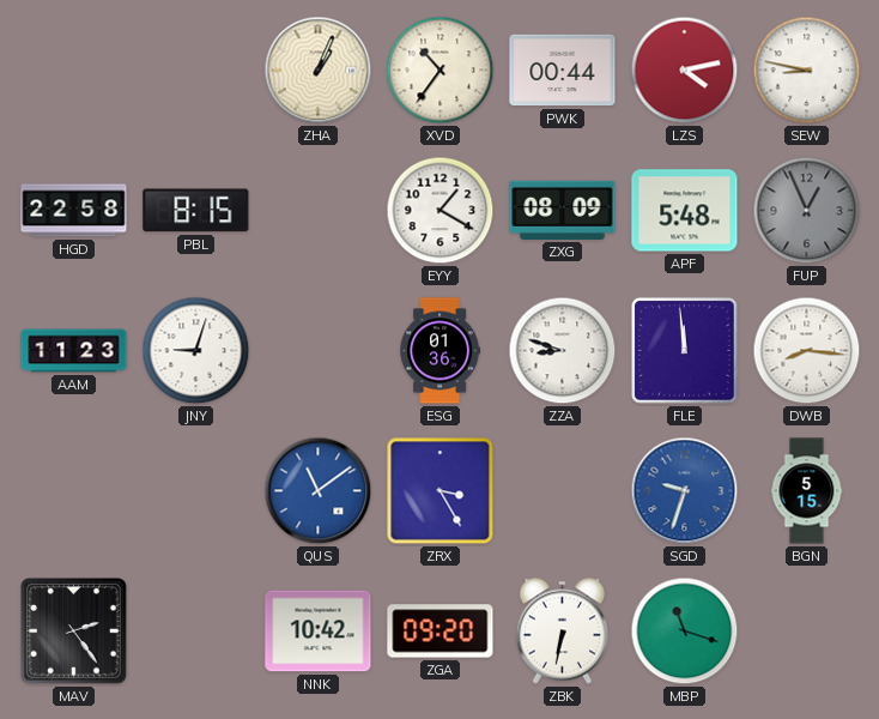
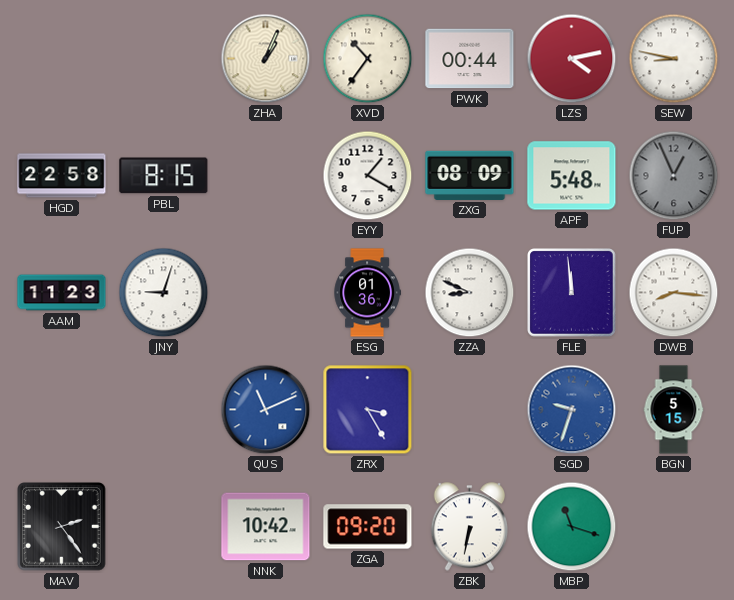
ZZA: 8:48 -> 8:49 (470, 293)
QUS: 11:09 -> 11:11 (266, 410)
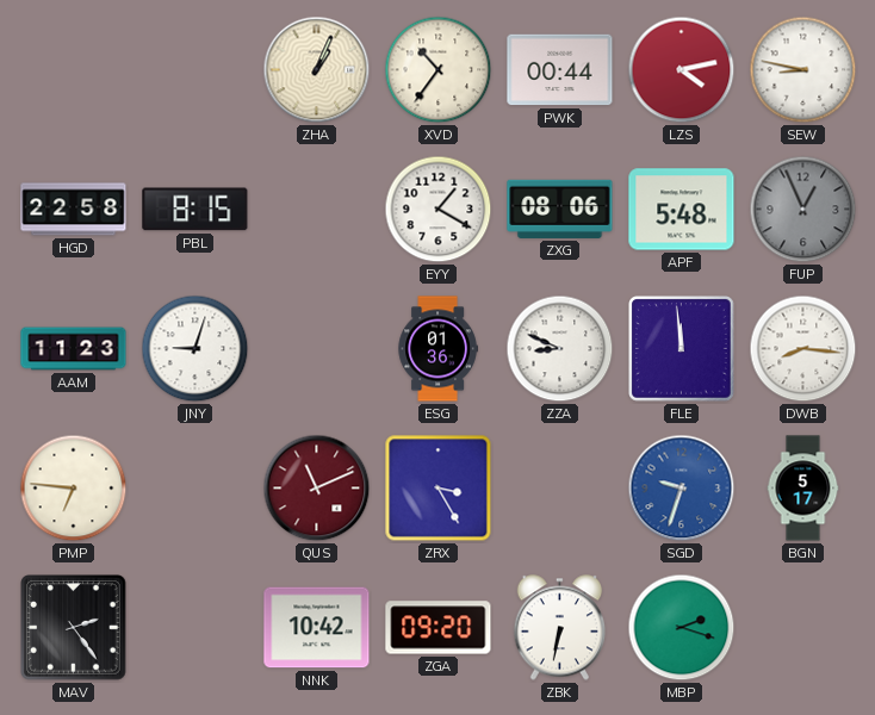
ZXG: 08:09 -> 08:06 (560, 209)
PMP: none -> 6:46 (74, 489)
QUS dial: blue -> burgundy (317, 489)
BGN: 5:15 -> 5:17 (803, 489)
MBP: 11:18 -> 2:18 (682, 628)
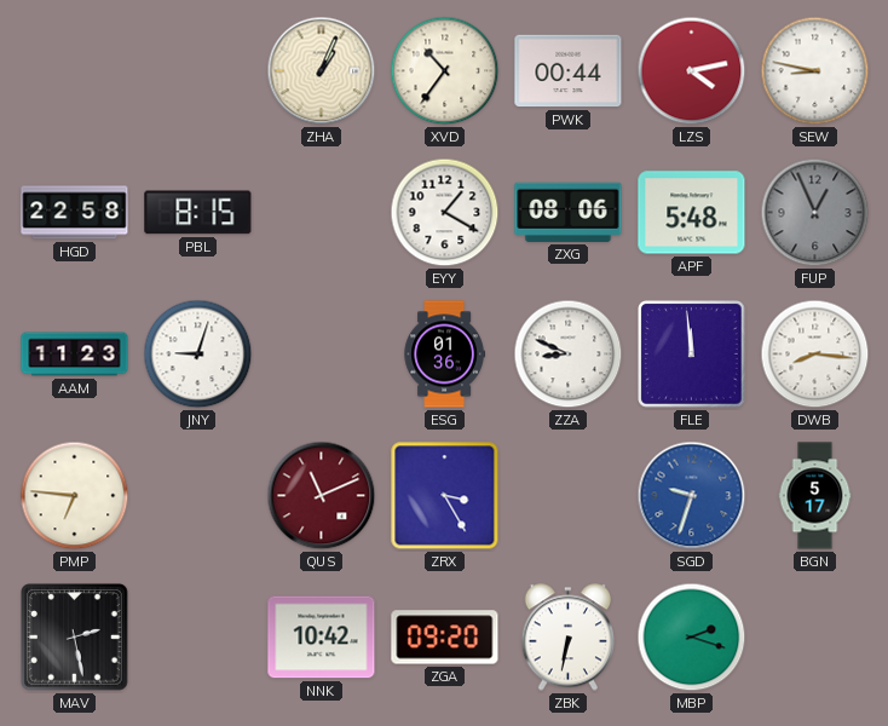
MAV: 2:24 -> 2:28 (75, 638)
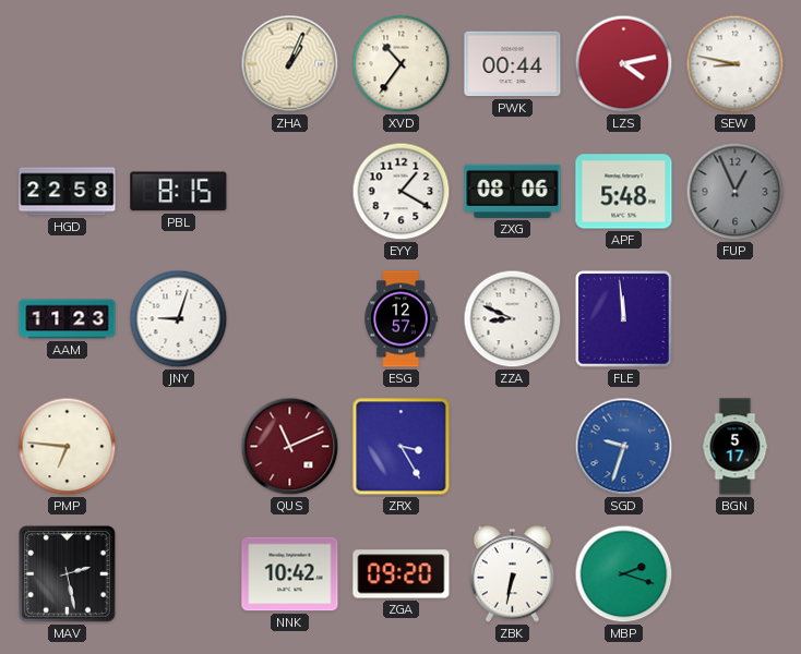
ESG: 01:36 -> 12:57 (400, 319)
DWB: 8:16 -> none (815, 355)
